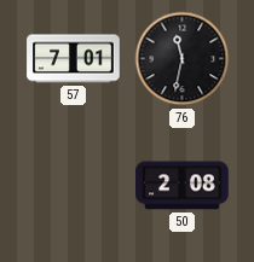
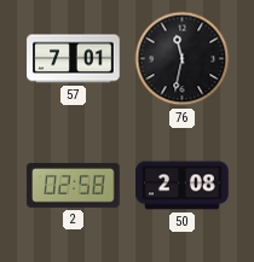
2: none -> 02:58 (74, 186)
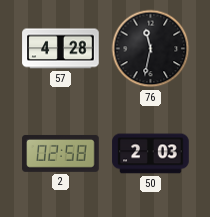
57: 7:01 -> 4:28 (61, 49)
50: 2:08 -> 2:03 (151, 154)
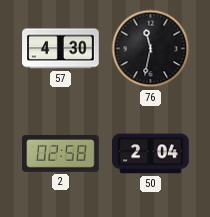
57: 4:28 -> 4:30 (61, 49)
50: 2:03 -> 2:04 (151, 154)
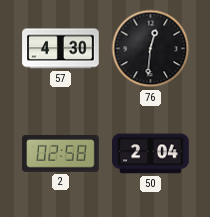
76: 11:32 -> 12:31 (151, 49)
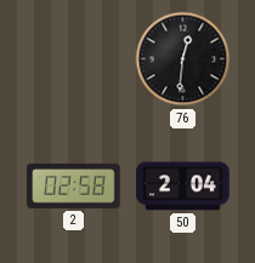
57: 4:30 -> none (61, 49)
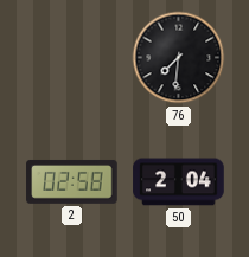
76: 12:31 -> 7:31 (179, 58)
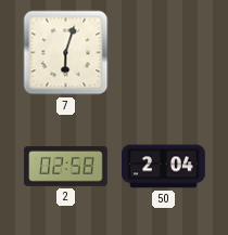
7: none -> 6:03 (66, 53)
76: 7:31 -> none (179, 58)
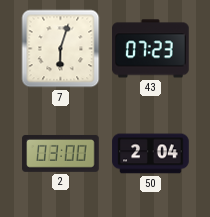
43: none -> 07:23 (151, 49)
2: 02:58 -> 03:00 (61, 154)
